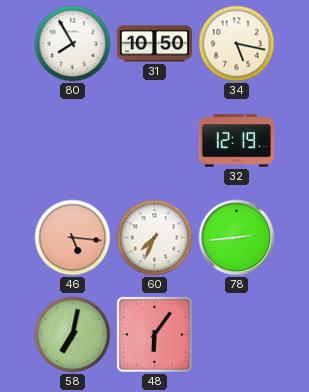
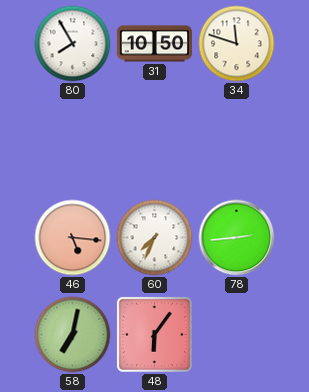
34: 5:17 -> 11:48 (237, 44)
32: 12:19 -> none (236, 141)
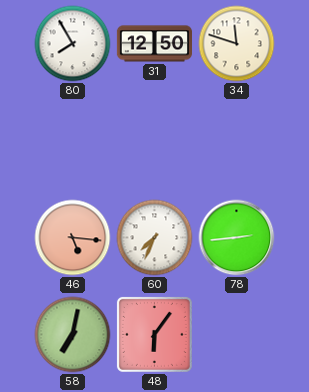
31: 10:50 -> 12:50 (154, 44)
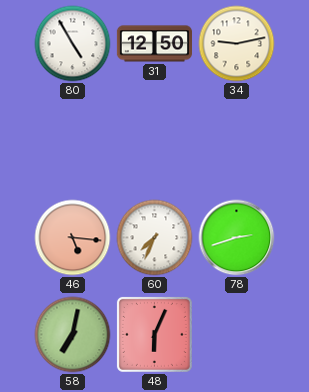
80: 7:55 -> 4:55 (73, 44)
34: 11:48 -> 9:13 (237, 44)
78: 2:44 -> 2:42 (237, 238)
48: 6:06 -> 6:04 (154, 334)
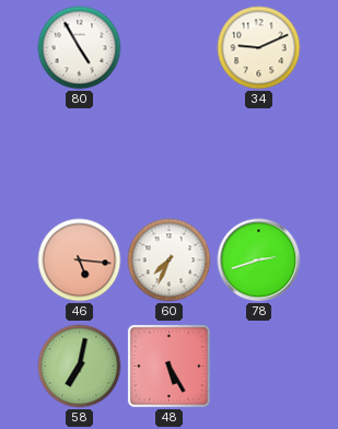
31: 12:50 -> none (154, 44)
34: 9:13 -> 9:11 (259, 48)
48: 6:04 -> 5:25 (168, 366)
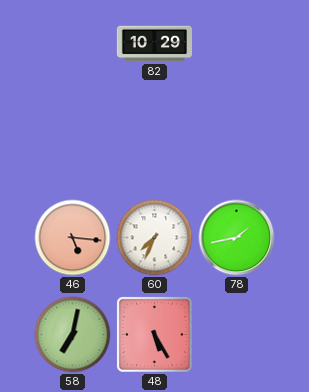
80: 4:55 -> none (80, 48)
82: none -> 10:29 (154, 44)
34: 9:11 -> none (259, 48)
78: 2:42 -> 1:43 (237, 238)
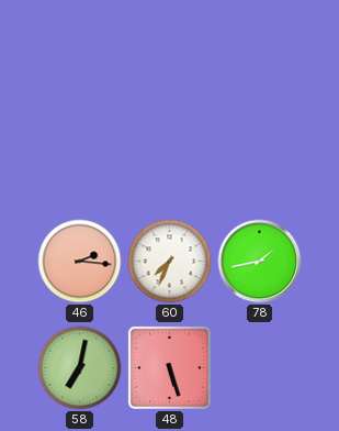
82: 10:29 -> none (154, 44)
46: 5:16 -> 2:16 (80, 262)
48: 5:25 -> 5:27 (169, 367)
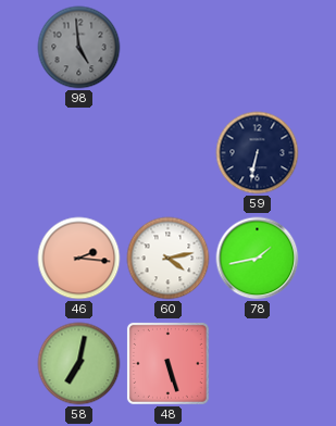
98: none -> 4:59 (79, 48)
59: none -> 6:32 (258, 153)
60: 7:34 -> 4:13 (169, 259)
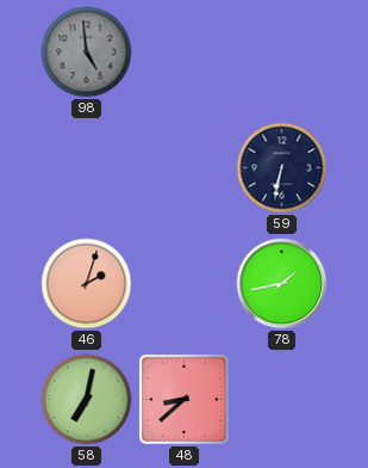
46: 2:16 -> 2:03 (87, 284)
60: 4:13 -> none (169, 259)
48: 5:27 -> 8:38 (183, 399)
